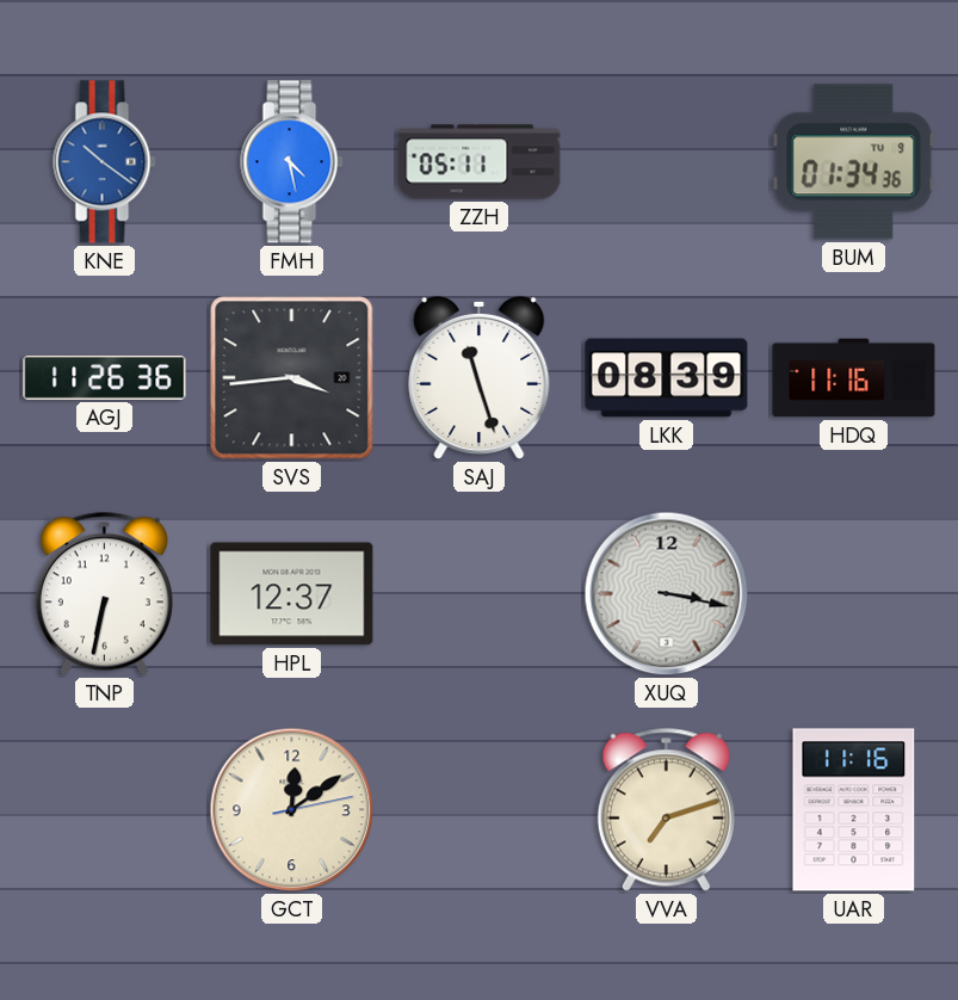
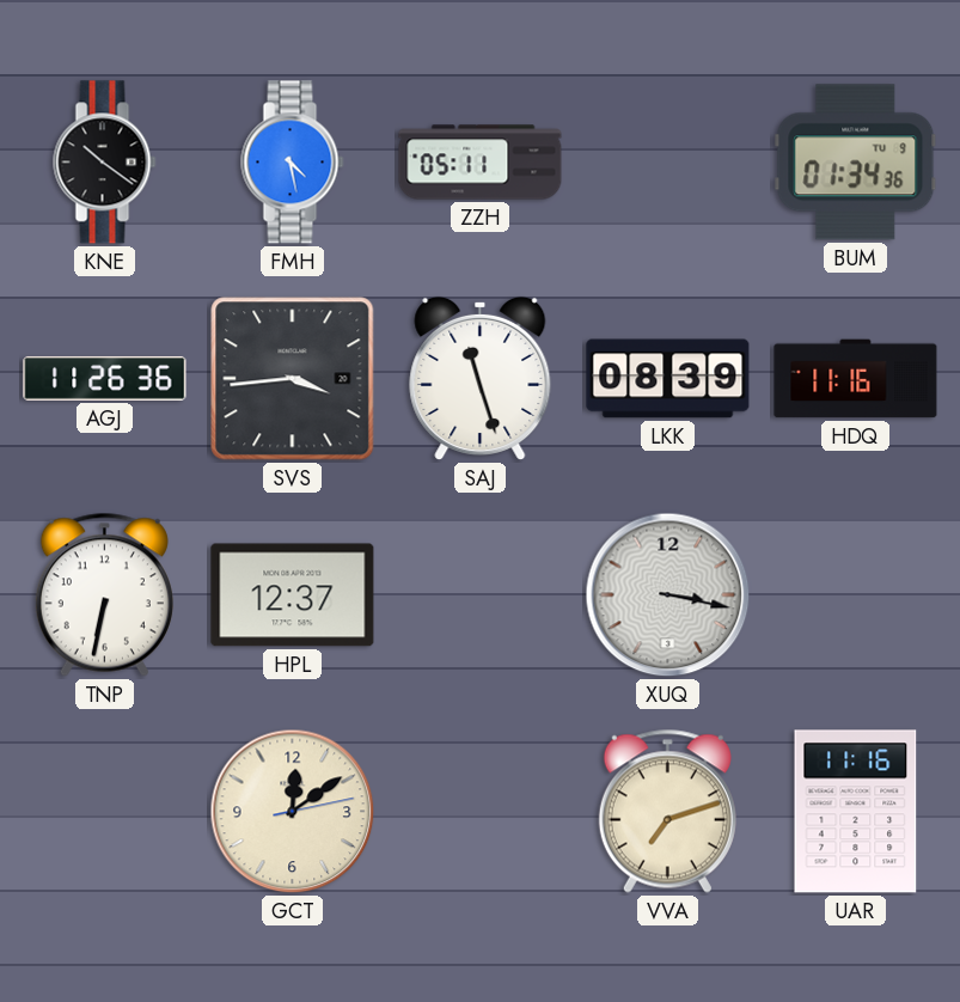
KNE dial: blue -> black (105, 163)
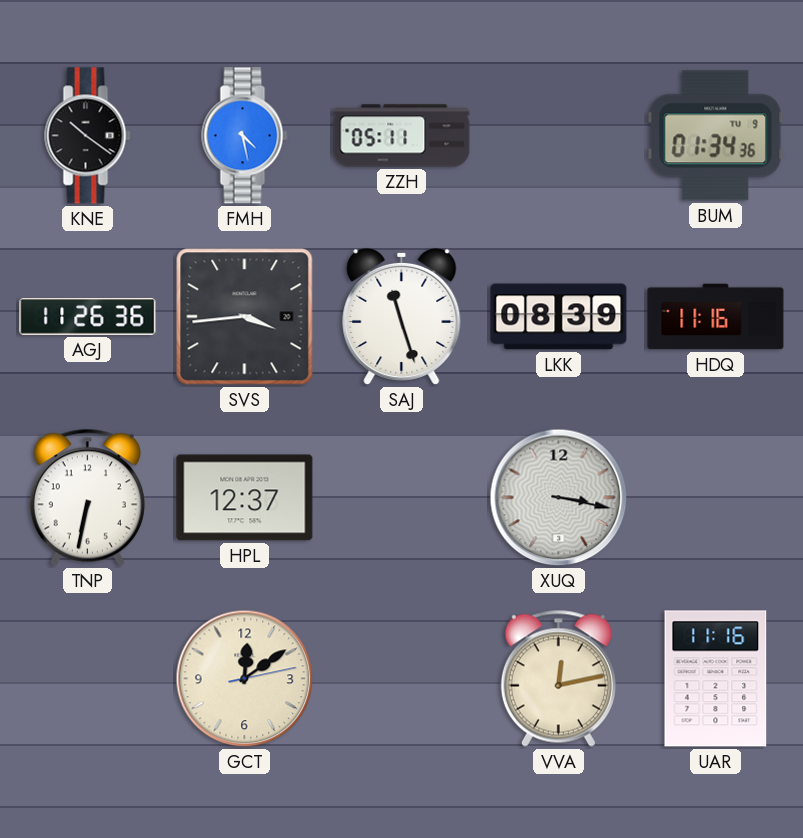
VVA: 7:12 -> 12:13 (558, 678)
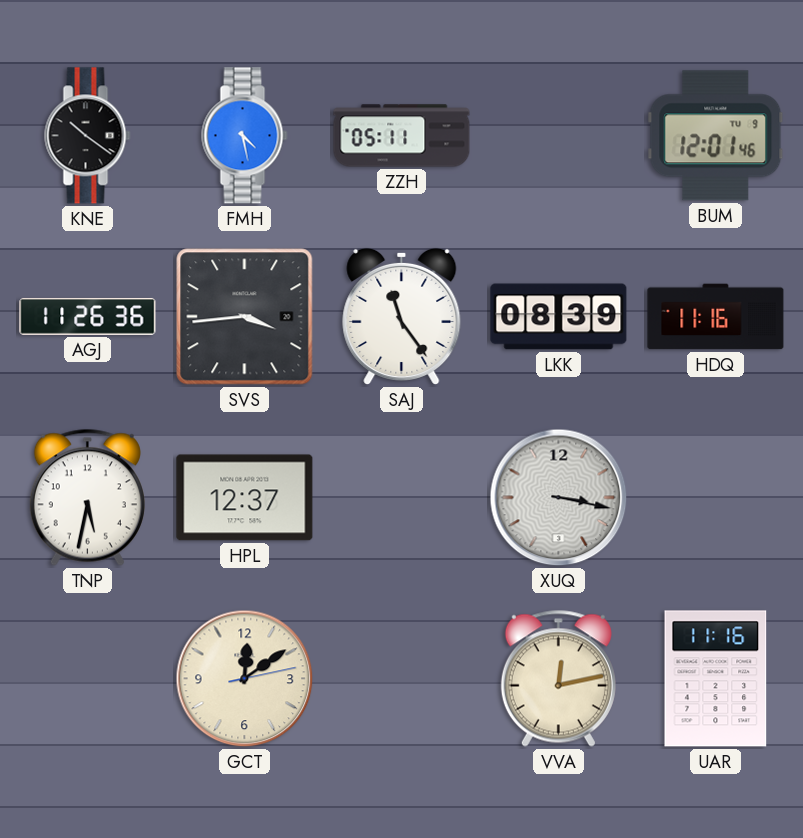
BUM: 01:34 -> 12:01 (716, 136)
SAJ: 11:27 -> 11:24 (402, 316)
TNP: 6:32 -> 5:32 (87, 497)
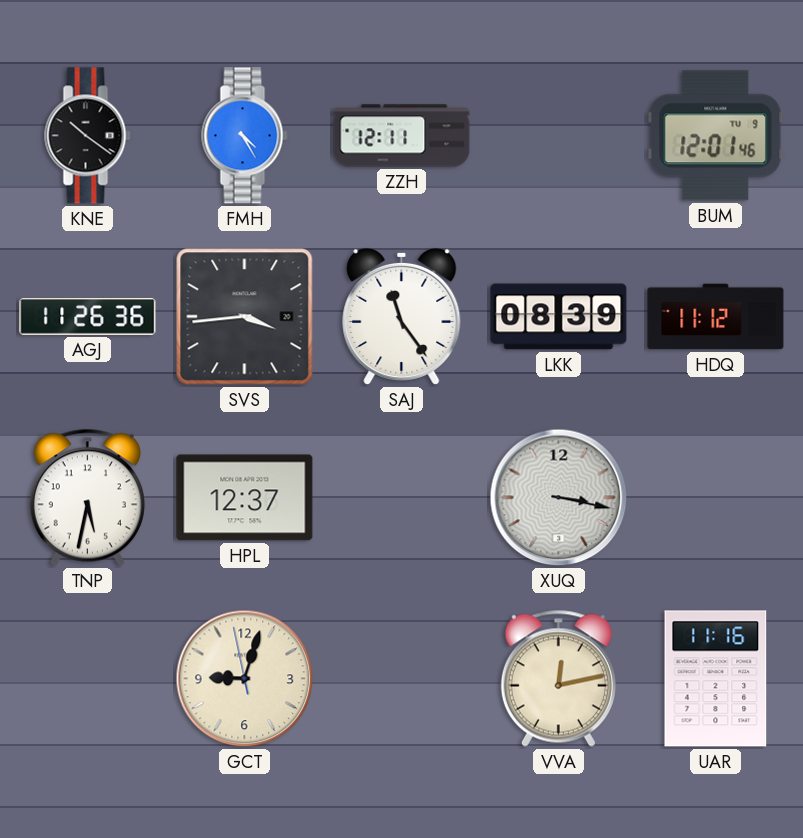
FMH: 4:28 -> 4:25 (245, 136)
ZZH: 05:11 -> 12:11 (402, 136)
HDQ: 11:16 -> 11:12 (716, 317)
GCT: 12:09 -> 9:02 (245, 679)
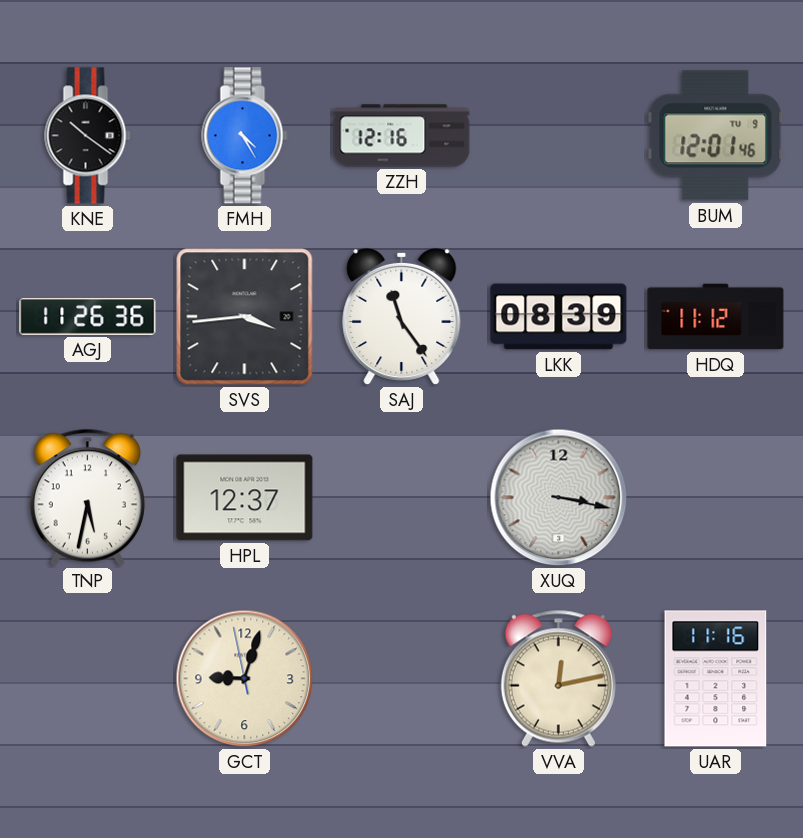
ZZH: 12:11 -> 12:16 (402, 136)
